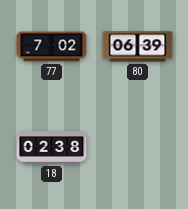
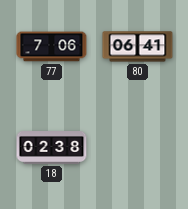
77: 7:02 -> 7:06 (52, 47)
80: 06:39 -> 06:41 (138, 47)
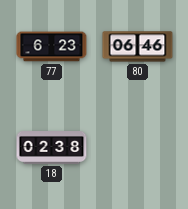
77: 7:06 -> 6:23 (52, 47)
80: 06:41 -> 06:46 (138, 47)
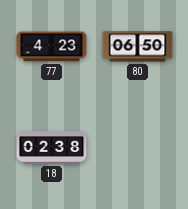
77: 6:23 -> 4:23 (52, 47)
80: 06:46 -> 06:50 (138, 47)
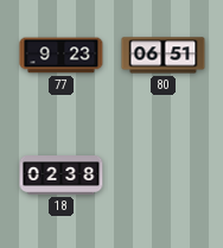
77: 4:23 -> 9:23 (62, 56)
80: 06:50 -> 06:51 (164, 56)
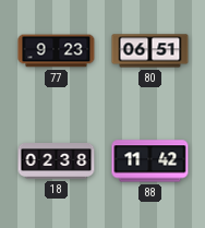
88: none -> 11:42 (150, 161)
